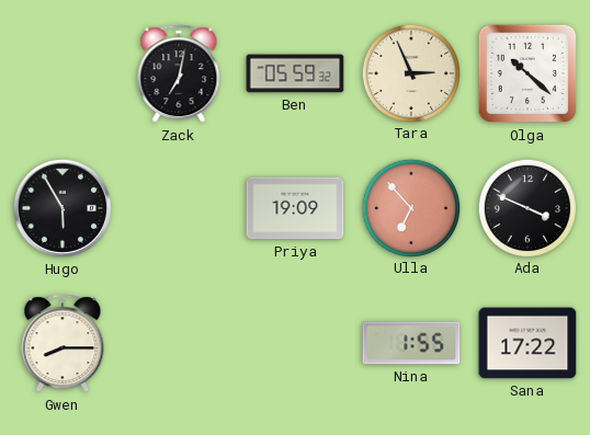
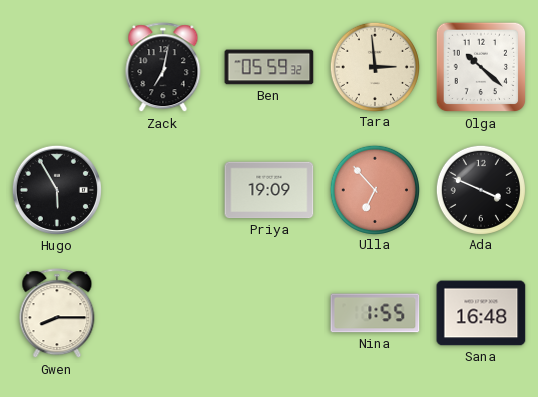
Tara: 2:56 -> 2:59 (374, 66)
Sana: 17:22 -> 16:48 (481, 313)
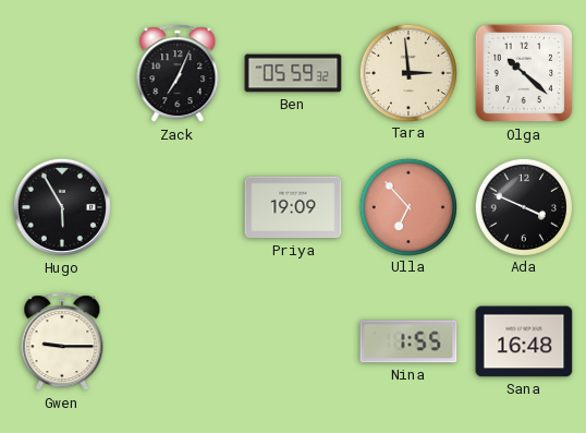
Zack: 7:02 -> 7:04 (178, 74)
Gwen: 8:15 -> 9:15 (62, 342)
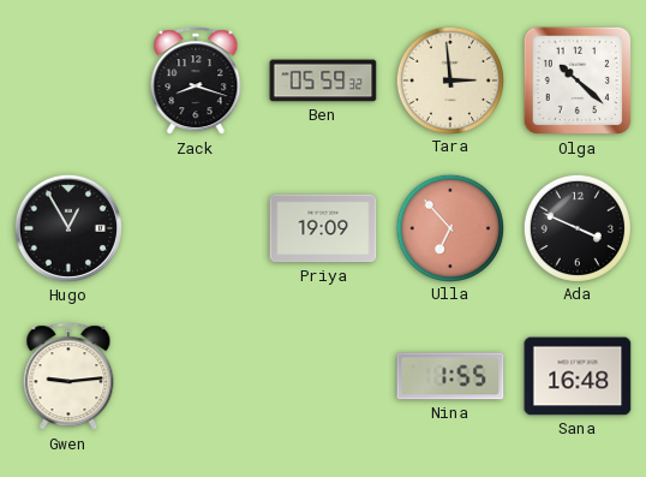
Zack: 7:04 -> 8:18 (196, 82)
Hugo: 5:55 -> 12:55 (68, 228)
Gwen: 9:15 -> 9:14 (68, 377)
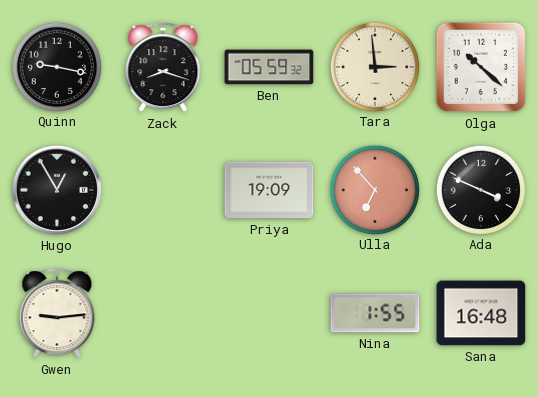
Quinn: none -> 9:17 (56, 66)
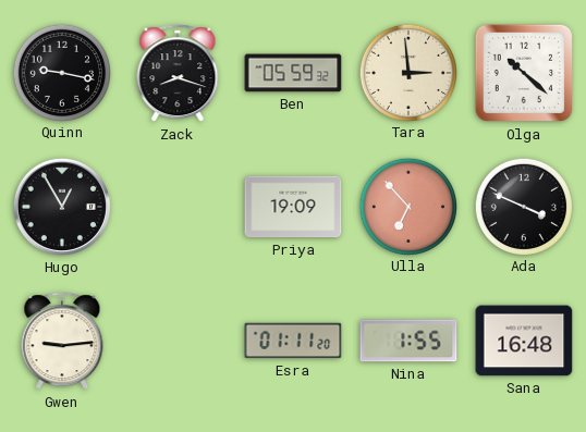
Esra: none -> 01:11 (293, 341)
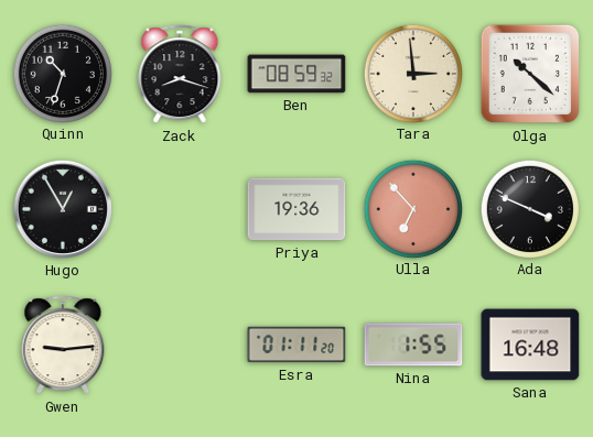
Quinn: 9:17 -> 10:33 (62, 73)
Ben: 05:59 -> 08:59 (296, 74)
Priya: 19:09 -> 19:36 (296, 209)
